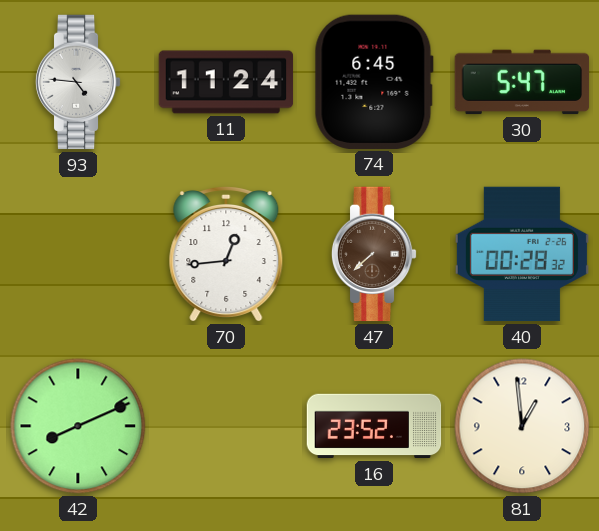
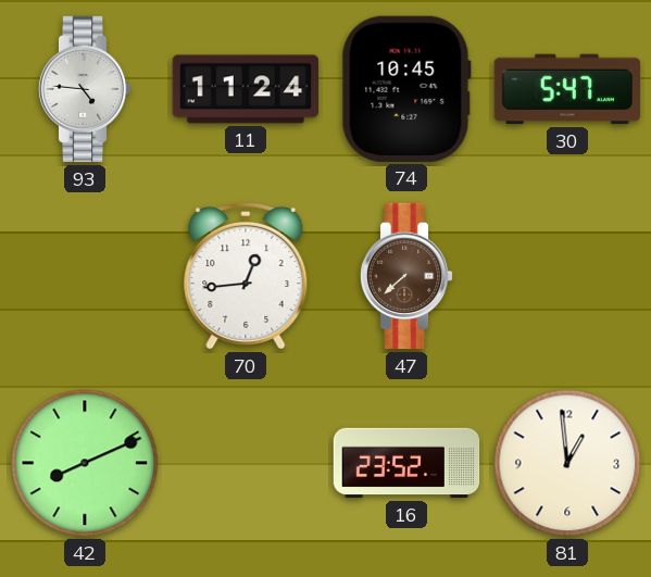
74: 6:45 -> 10:45 (406, 89)
40: 00:28 -> none (522, 254)
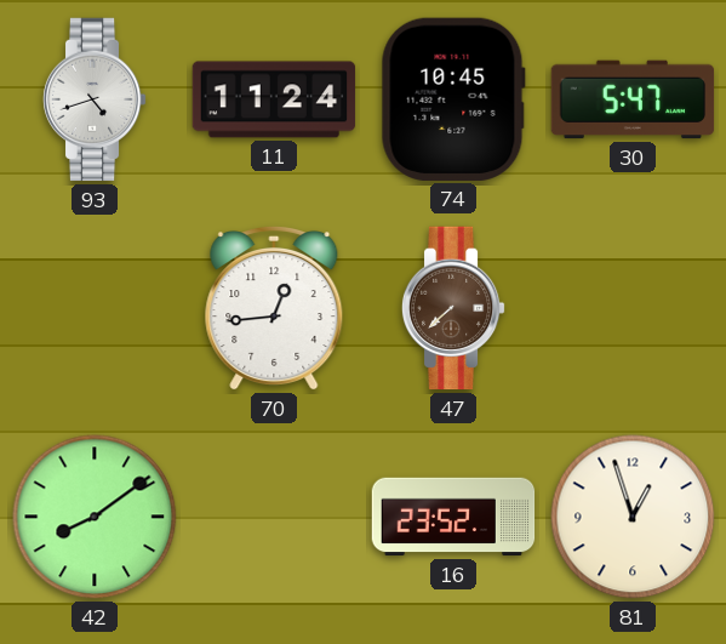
93: 4:46 -> 4:42 (95, 99)
42: 8:11 -> 8:09 (95, 517)
81: 12:59 -> 12:57 (633, 517)
